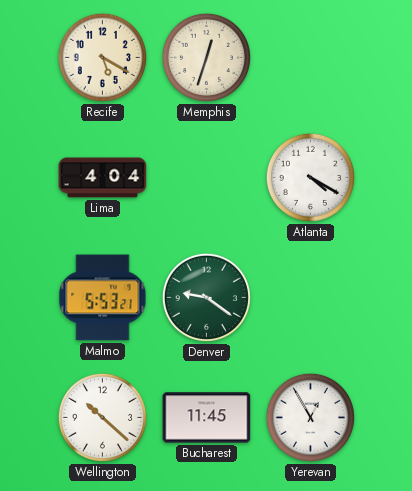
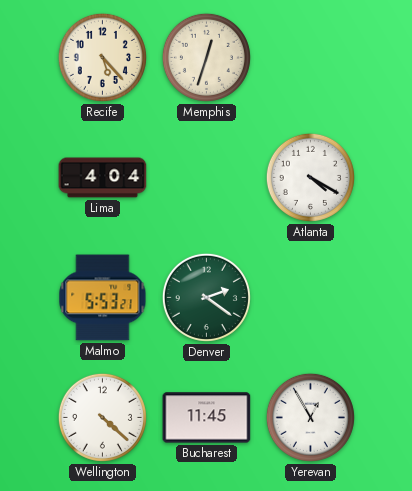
Recife: 5:20 -> 5:23 (102, 57)
Denver: 9:21 -> 2:21 (206, 297)
Wellington: 10:22 -> 4:22 (102, 417)
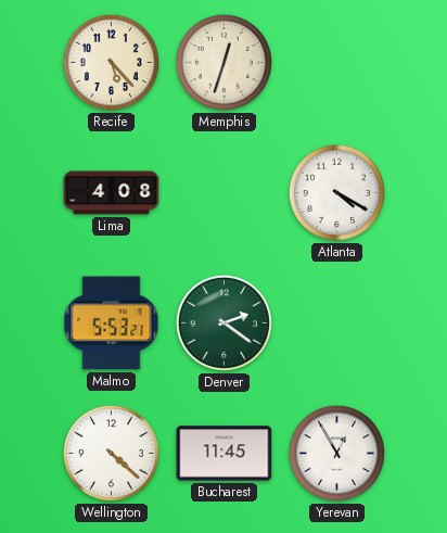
Lima: 4:04 -> 4:08 (112, 193)
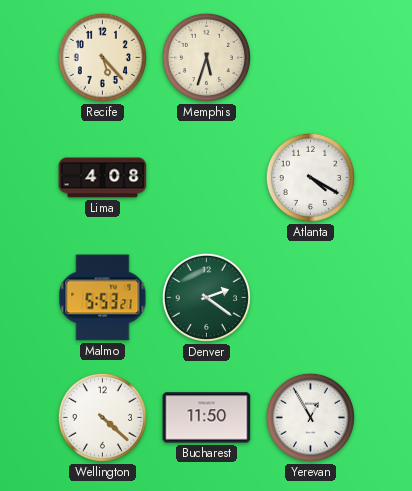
Memphis: 12:33 -> 5:33 (206, 57)
Bucharest: 11:45 -> 11:50 (207, 418)
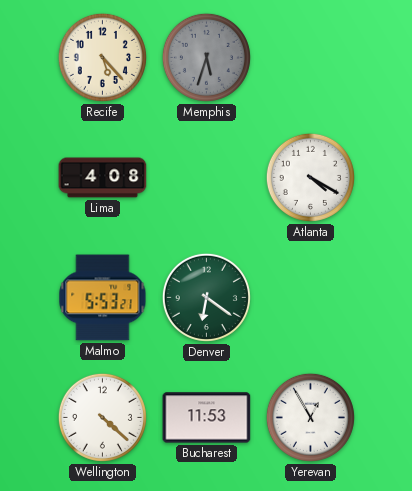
Memphis dial: cream -> grey (206, 57)
Denver: 2:21 -> 6:21 (206, 297)
Bucharest: 11:50 -> 11:53 (207, 418)
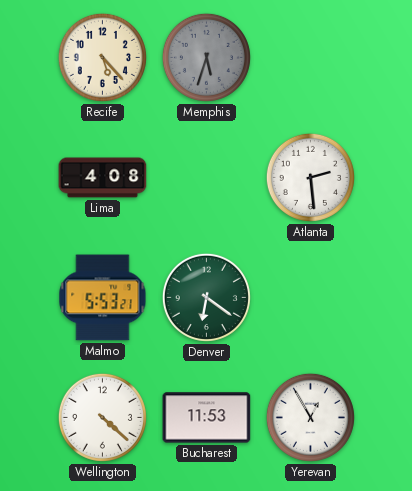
Atlanta: 4:20 -> 2:29 (310, 177)
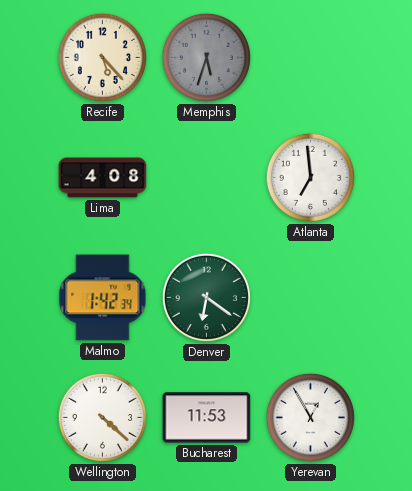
Atlanta: 2:29 -> 6:59 (310, 177)
Malmo: 5:53 -> 1:42 (103, 298)
